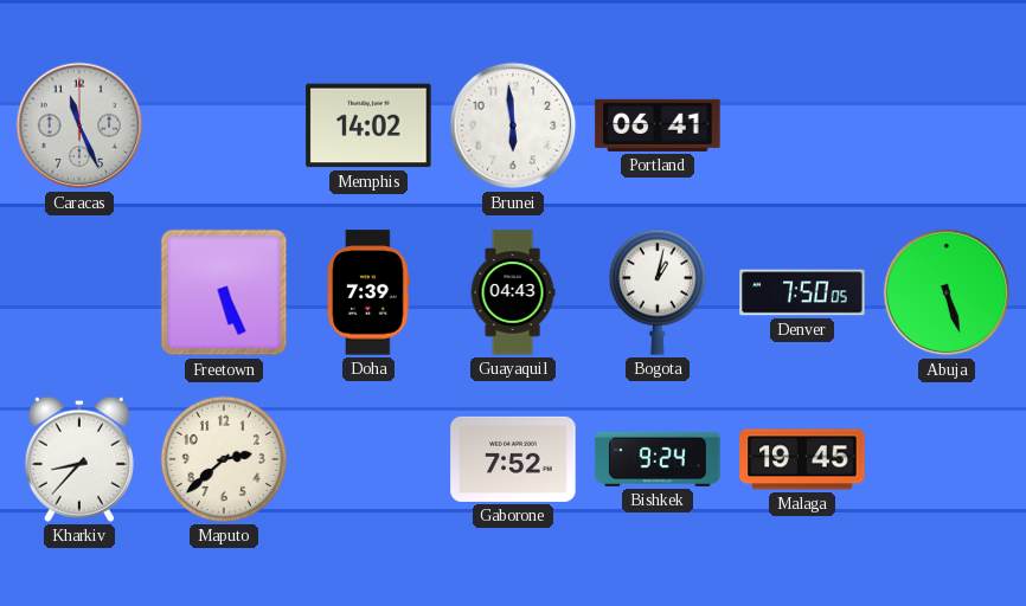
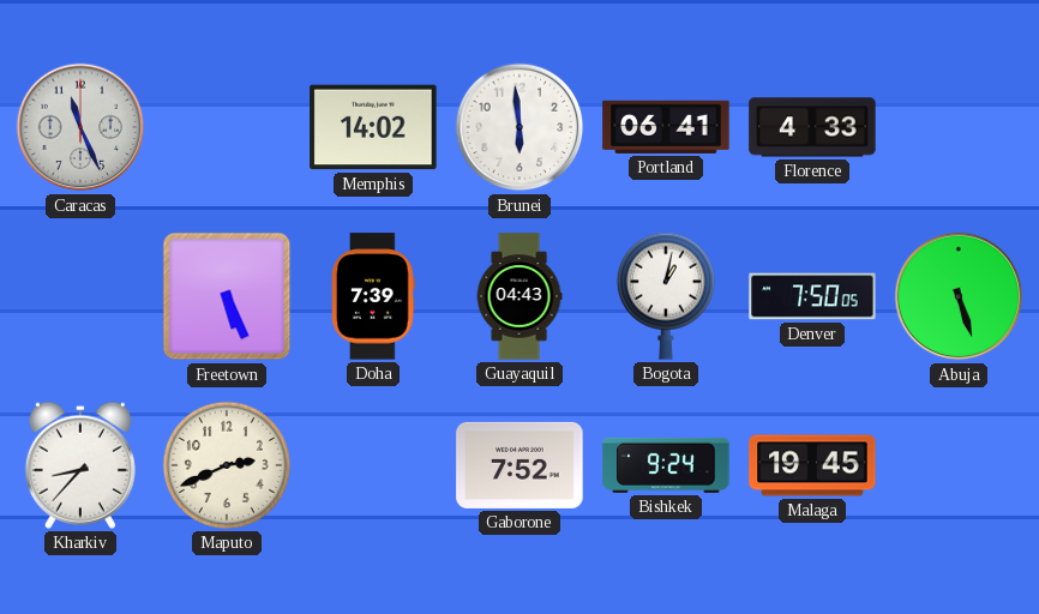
Florence: none -> 4:33 (812, 127)
Maputo: 2:38 -> 2:41 (227, 465)
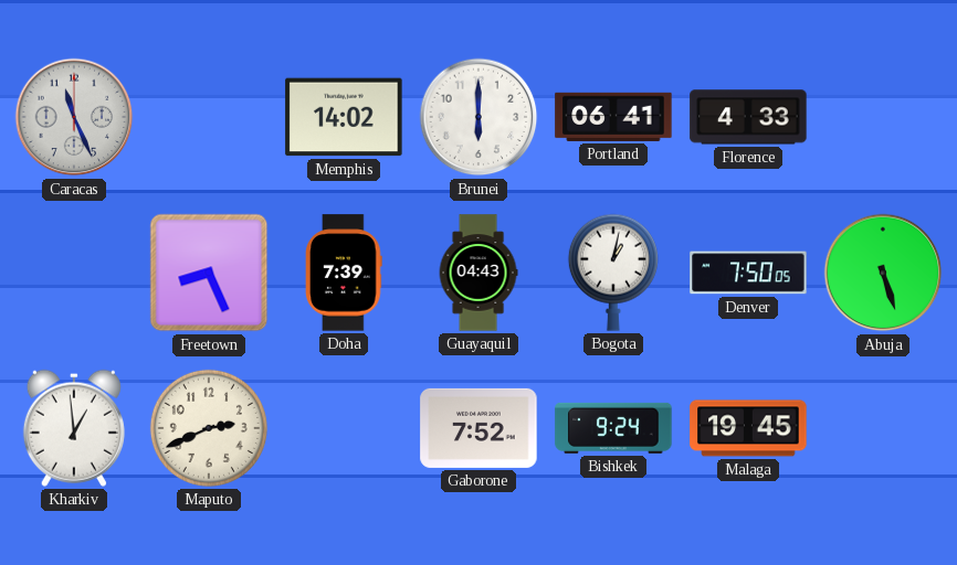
Brunei: 5:59 -> 6:00 (478, 117)
Freetown: 5:26 -> 8:26 (209, 273)
Kharkiv: 8:37 -> 12:59 (74, 428)
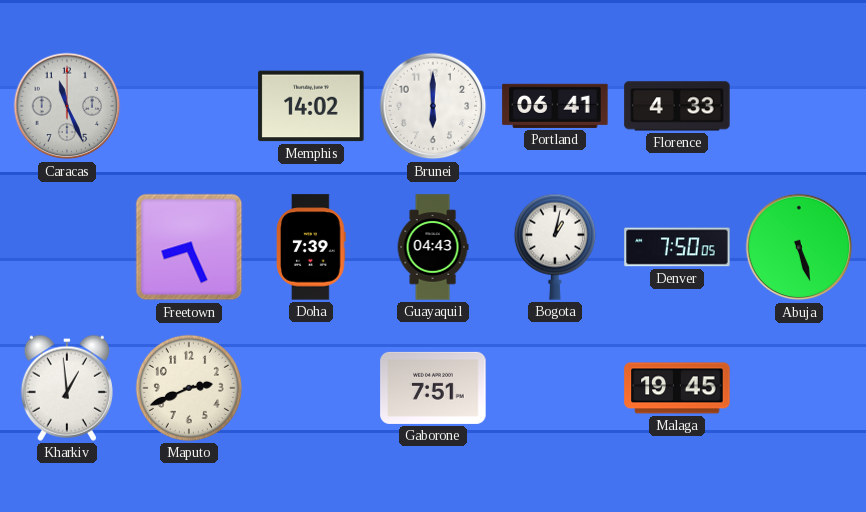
Gaborone: 7:52 -> 7:51 (433, 388)
Bishkek: 9:24 -> none (613, 428)
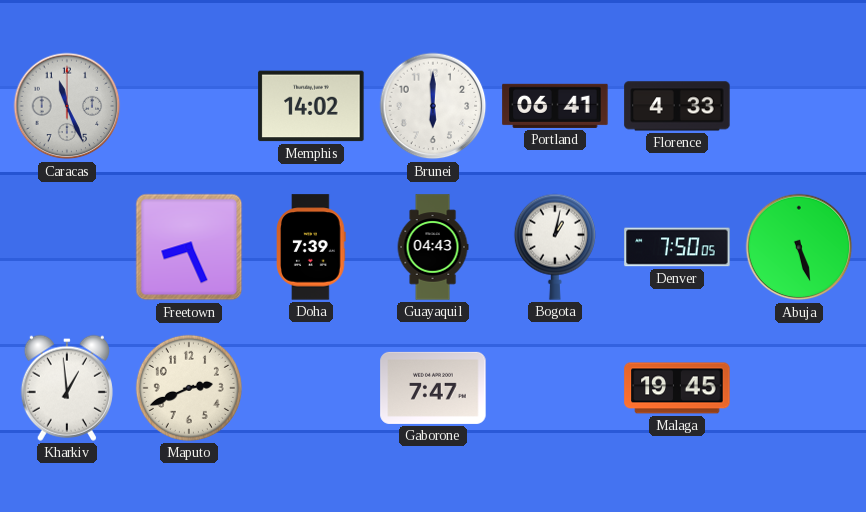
Gaborone: 7:51 -> 7:47 (433, 388)
